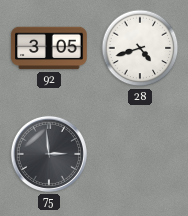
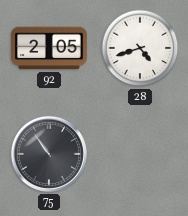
92: 3:05 -> 2:05 (49, 48)
75: 2:59 -> 10:54 (49, 154)
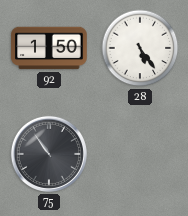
92: 2:05 -> 1:50 (49, 48)
28: 4:42 -> 5:24 (140, 48)
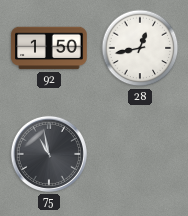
28: 5:24 -> 12:43 (140, 48)
75: 10:54 -> 10:58 (49, 154)
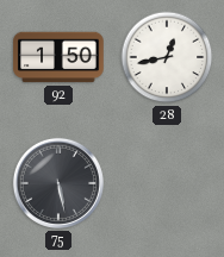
75: 10:58 -> 5:28 (58, 183)
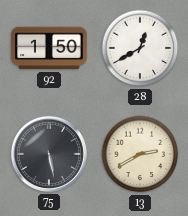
28: 12:43 -> 12:40 (140, 48)
13: none -> 2:40 (140, 154)
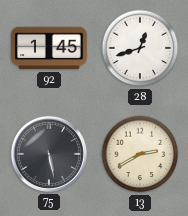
92: 1:50 -> 1:45 (49, 48)
28: 12:40 -> 12:42 (140, 48)
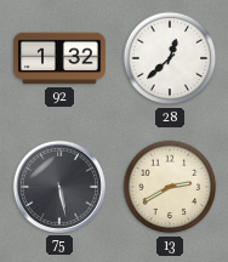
92: 1:45 -> 1:32 (59, 58)
28: 12:42 -> 12:38 (170, 58)
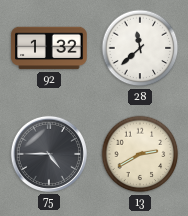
28: 12:38 -> 11:38 (140, 48)
75: 5:28 -> 4:45 (49, 154)
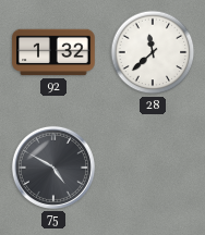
75: 4:45 -> 4:50 (53, 168)
13: 2:40 -> none (140, 154)
